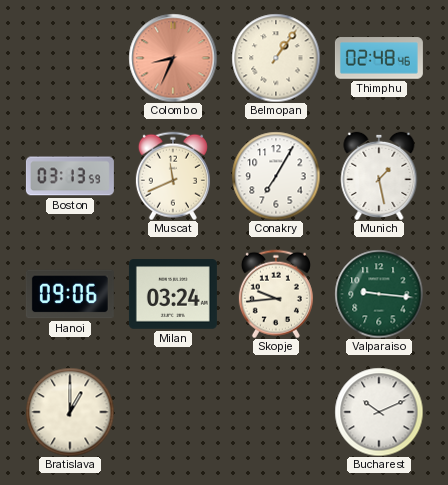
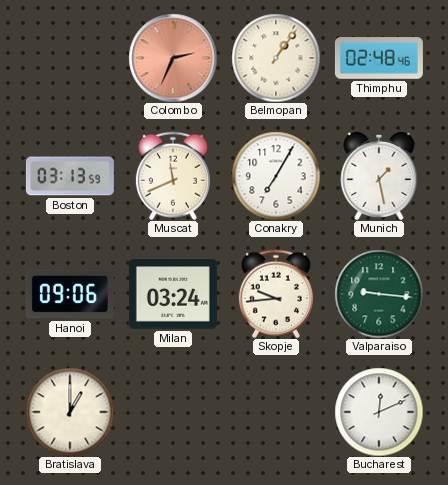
Colombo: 8:34 -> 2:34 (173, 58)
Bucharest: 10:11 -> 12:11 (379, 412)
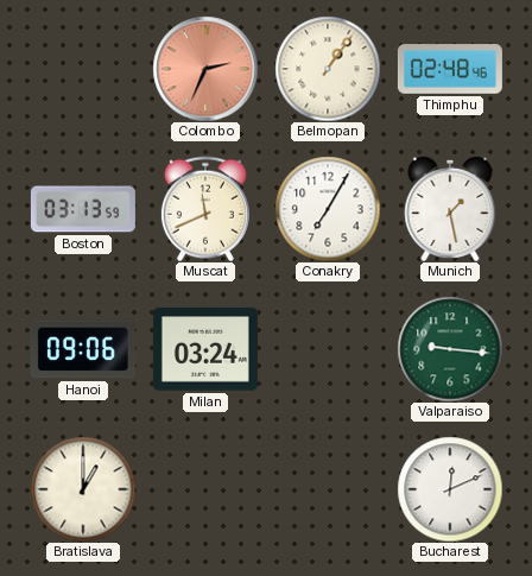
Skopje: 9:44 -> none (276, 294)
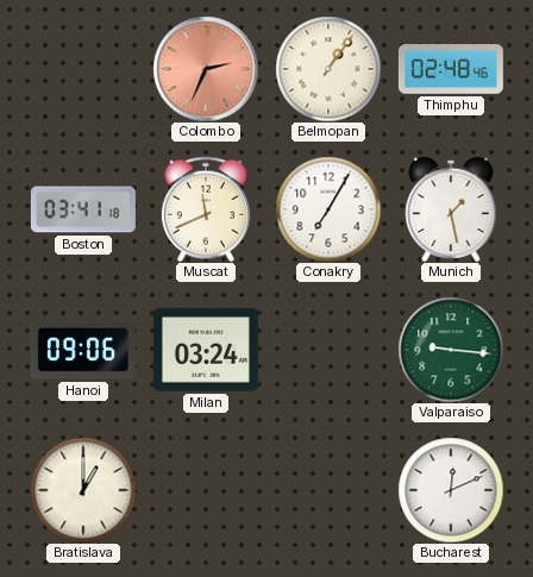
Boston: 03:13 -> 03:41 (83, 209)
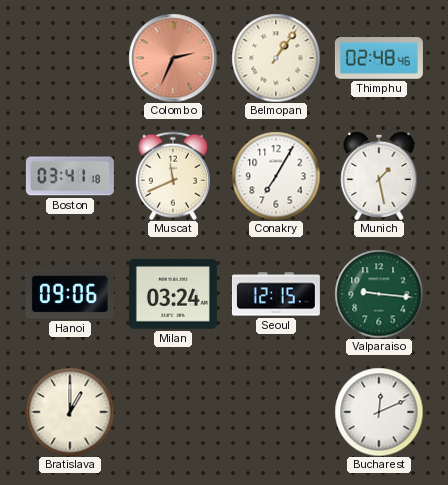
Seoul: none -> 12:15 (276, 294)
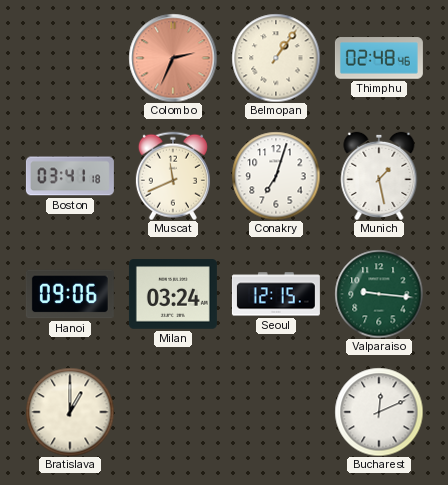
Conakry: 7:05 -> 7:03 (276, 176)
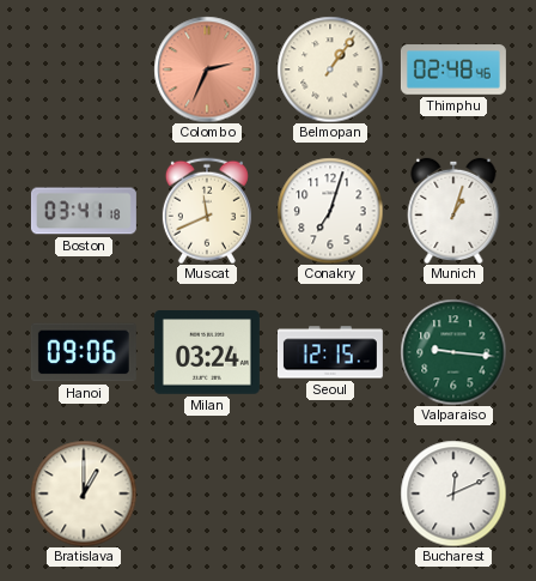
Munich: 1:28 -> 1:03 (453, 211)
